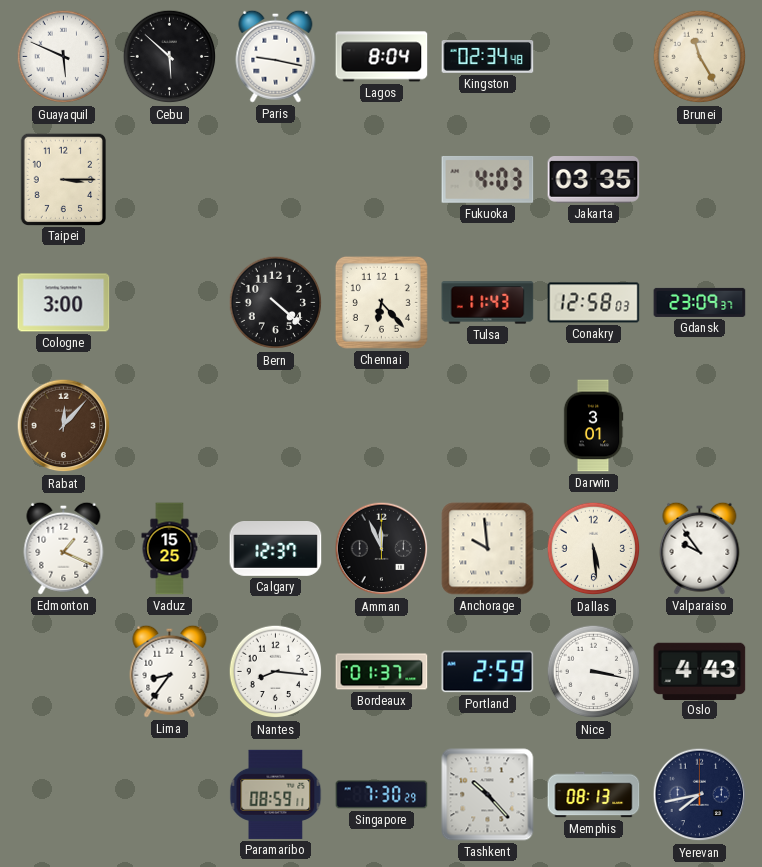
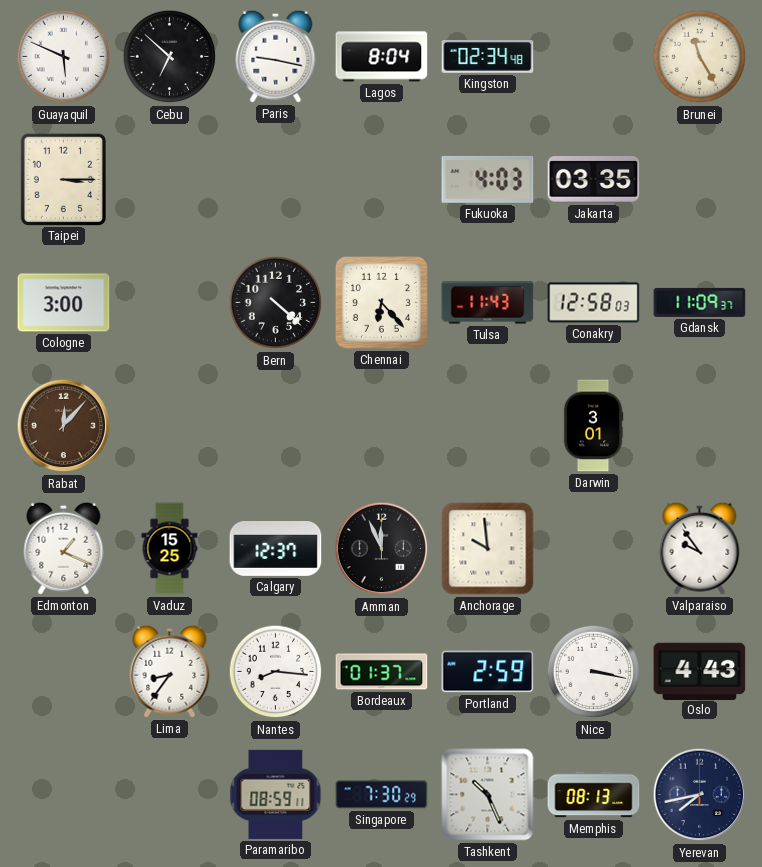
Cebu: 5:52 -> 6:52 (170, 57)
Gdansk: 23:09 -> 11:09 (700, 302)
Dallas: 5:29 -> none (594, 549)
Tashkent: 10:23 -> 10:26 (488, 795)
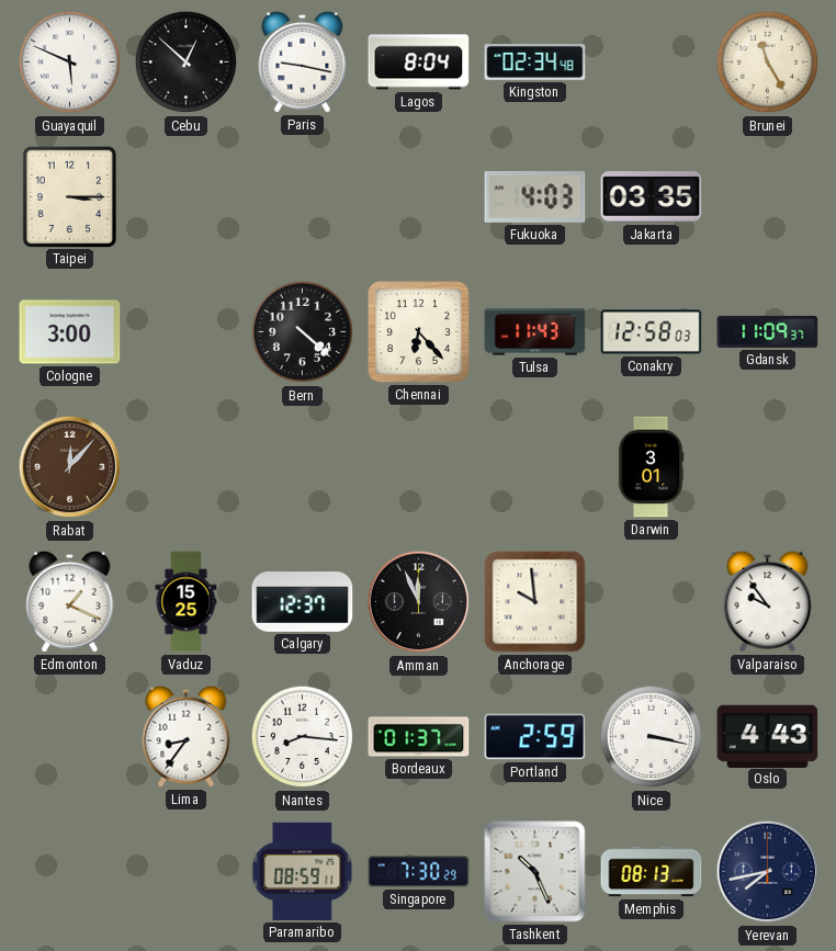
Cebu: 6:52 -> 12:52 (187, 63)
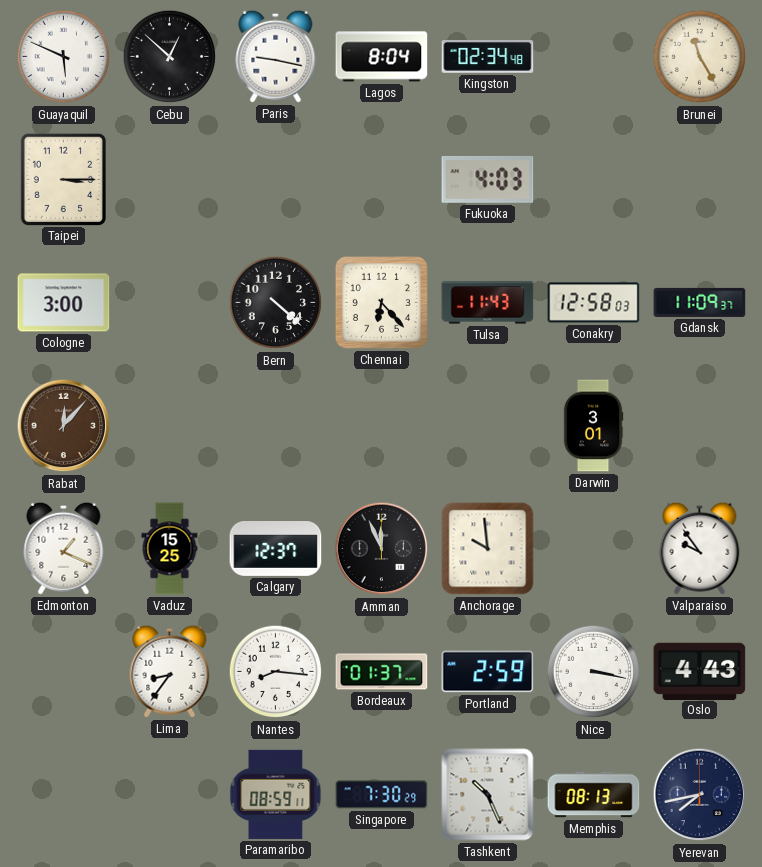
Jakarta: 03:35 -> none (652, 197)
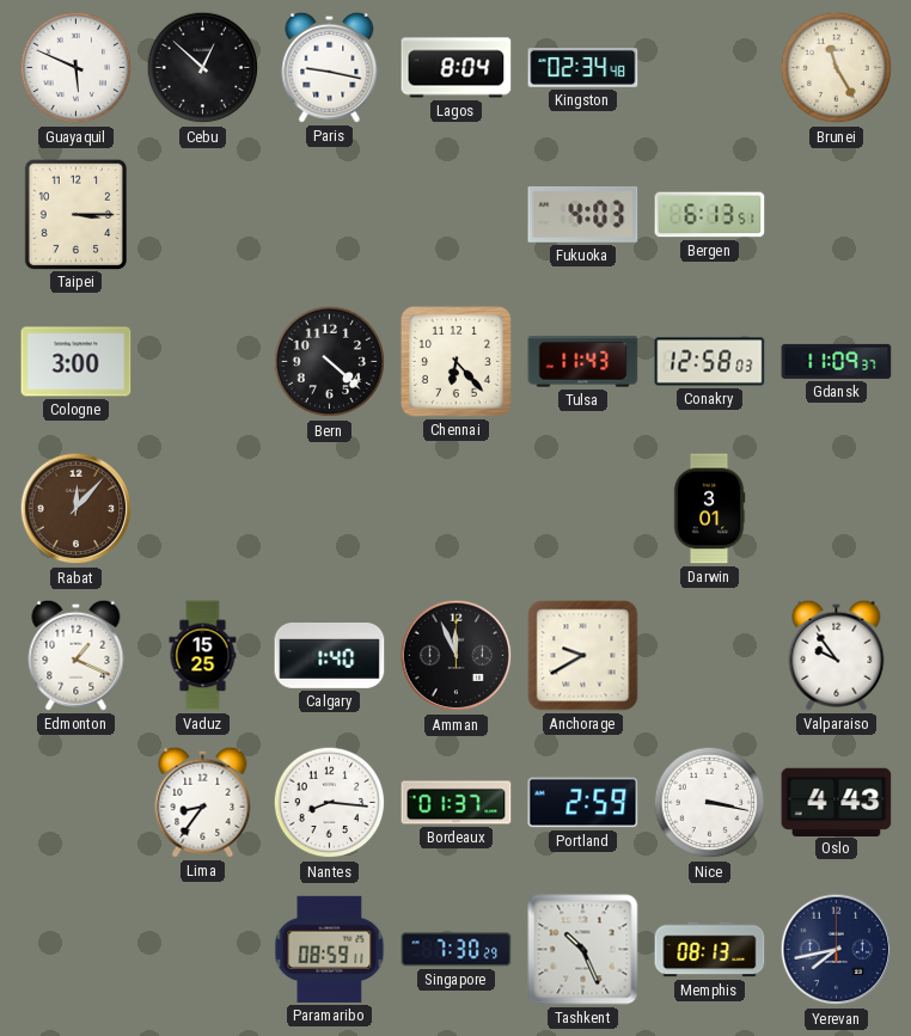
Bergen: none -> 6:13 (710, 215)
Calgary: 12:37 -> 1:40 (330, 656)
Anchorage: 9:59 -> 9:40 (583, 656)
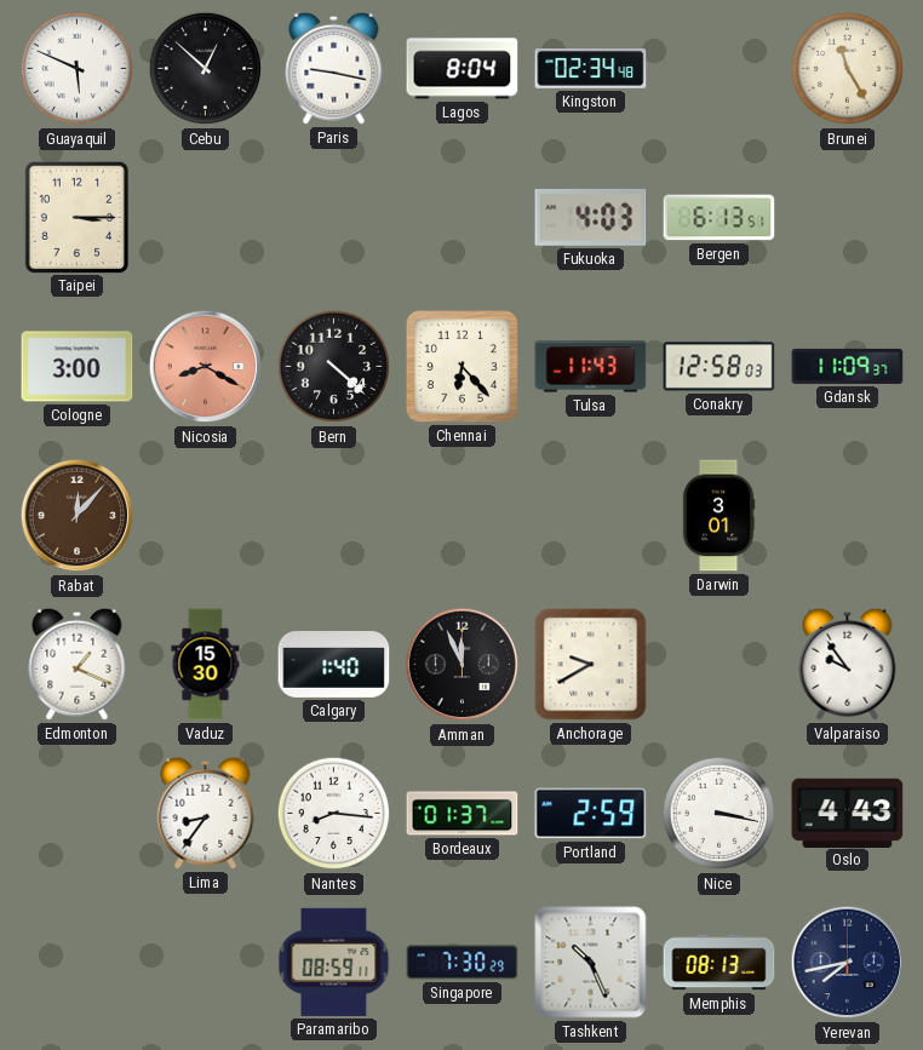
Nicosia: none -> 8:20 (206, 367)
Vaduz: 15:25 -> 15:30 (206, 665)
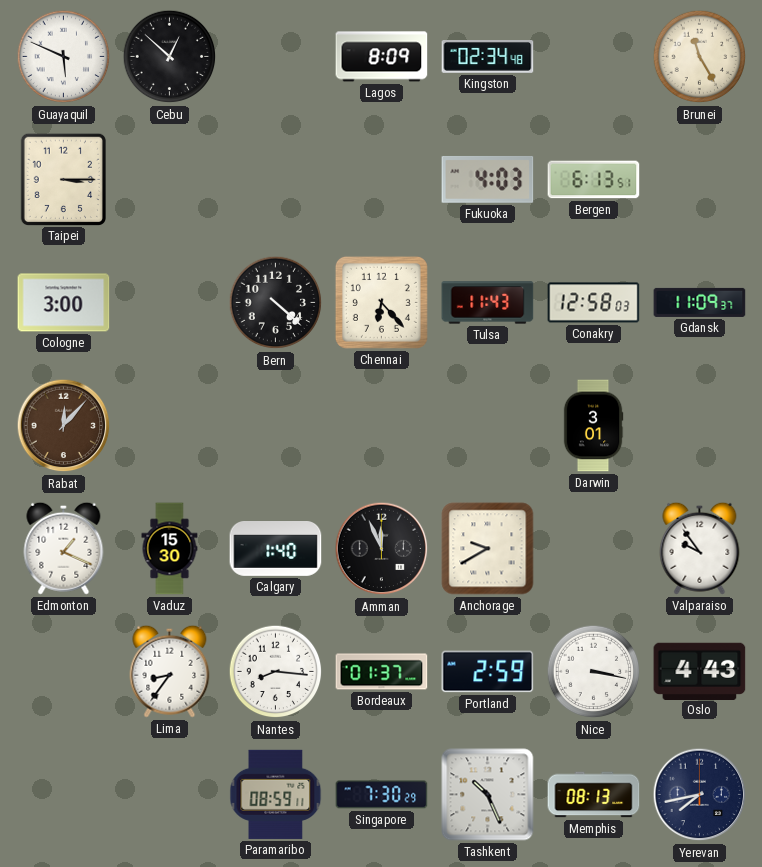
Paris: 9:17 -> none (334, 68)
Lagos: 8:04 -> 8:09 (382, 57)
Nicosia: 8:20 -> none (206, 367)
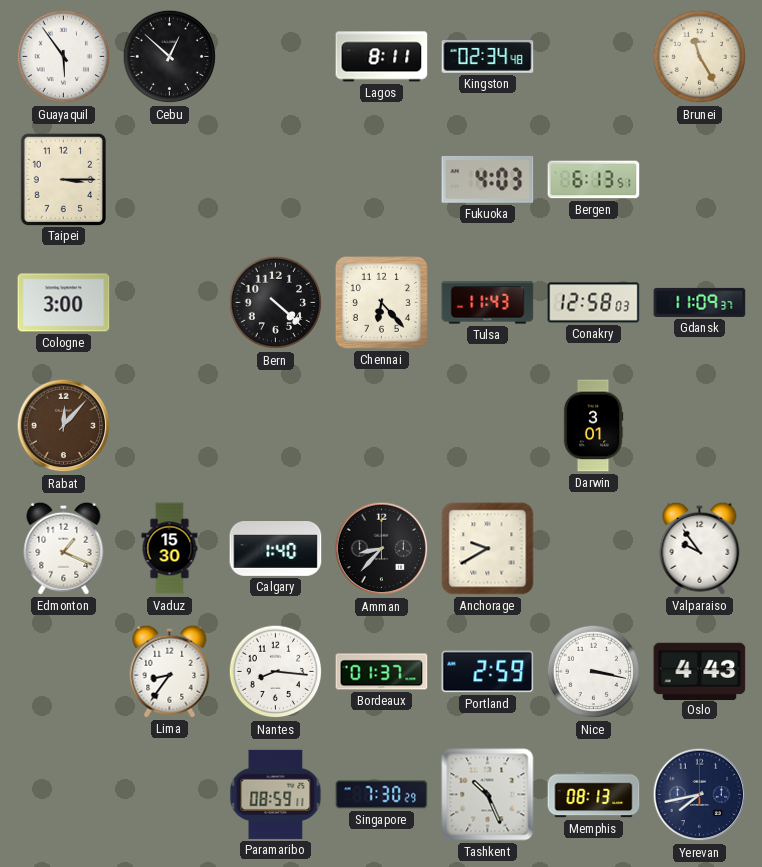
Guayaquil: 5:49 -> 5:54 (64, 57)
Lagos: 8:09 -> 8:11 (382, 57)
Amman: 11:56 -> 8:37 (382, 549)
